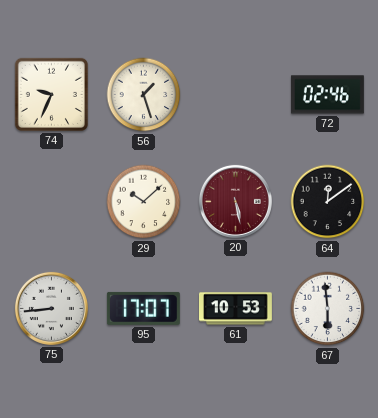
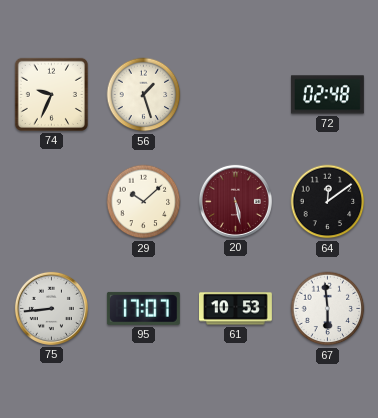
72: 02:46 -> 02:48 (327, 95)
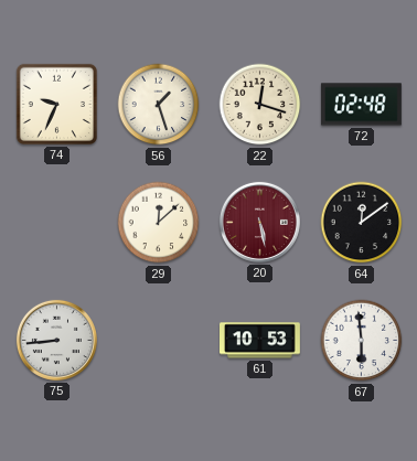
22: none -> 12:18 (260, 105)
29: 10:08 -> 12:08 (159, 223)
95: 17:07 -> none (143, 308)
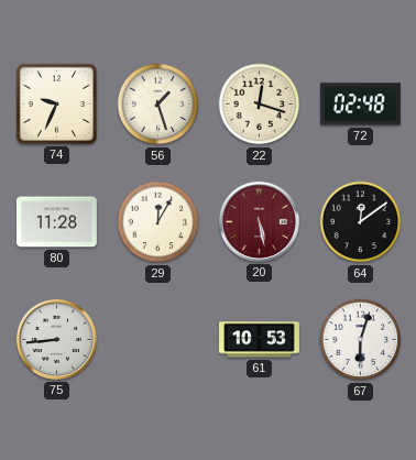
80: none -> 11:28 (56, 222)
29: 12:08 -> 12:05 (158, 222)
67: 5:59 -> 6:03 (361, 340)
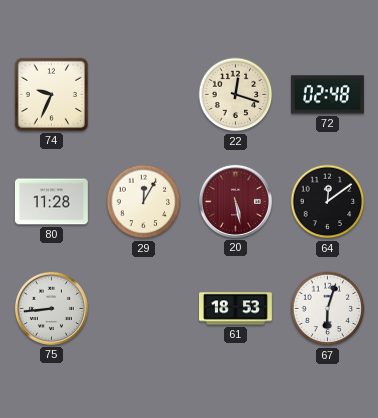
56: 1:27 -> none (158, 105)
61: 10:53 -> 18:53 (236, 309)
